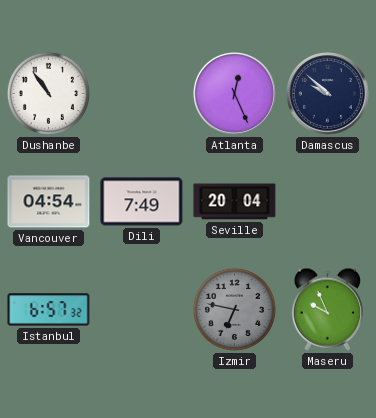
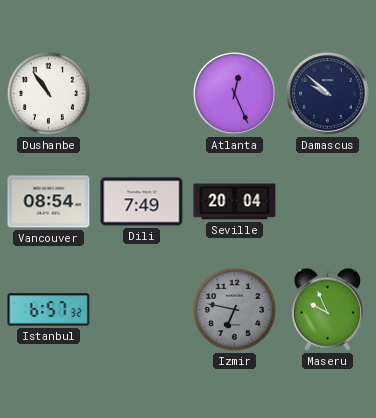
Vancouver: 04:54 -> 08:54 (49, 202)
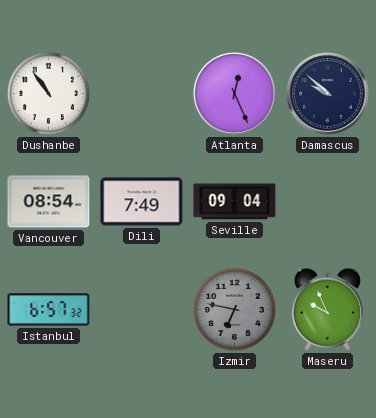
Seville: 20:04 -> 09:04 (235, 202)
